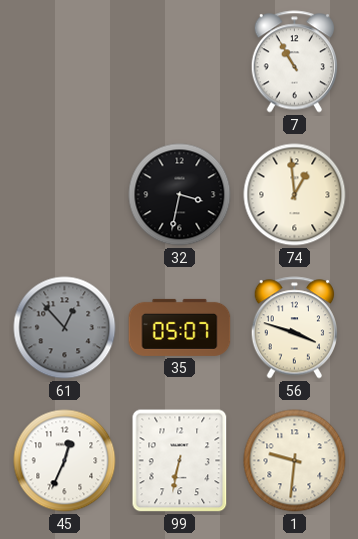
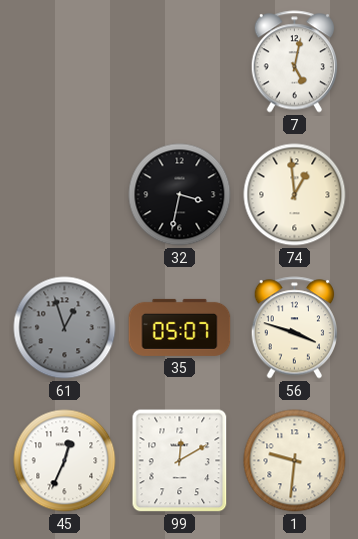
7: 10:55 -> 5:02 (294, 62)
61: 12:53 -> 12:57 (65, 328)
99: 6:32 -> 12:10 (180, 461)
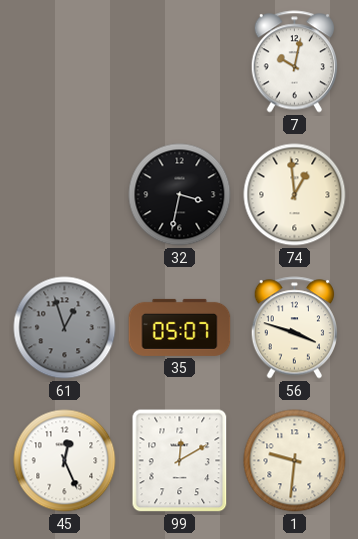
7: 5:02 -> 10:02 (294, 62)
45: 12:34 -> 12:26 (65, 461)
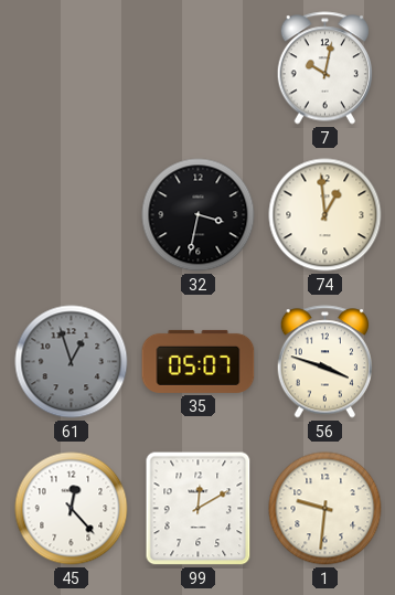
45: 12:26 -> 12:23 (72, 509)
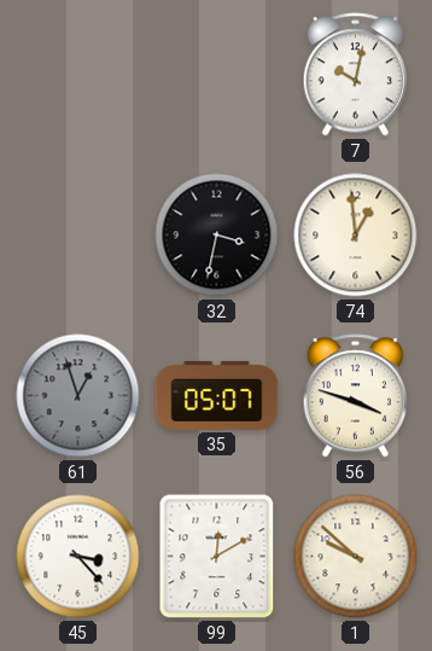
45: 12:23 -> 3:23 (78, 557)
1: 9:31 -> 9:52 (356, 557)
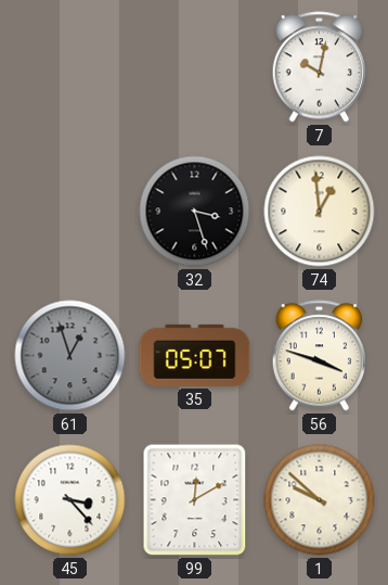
32: 3:32 -> 3:27 (195, 212)
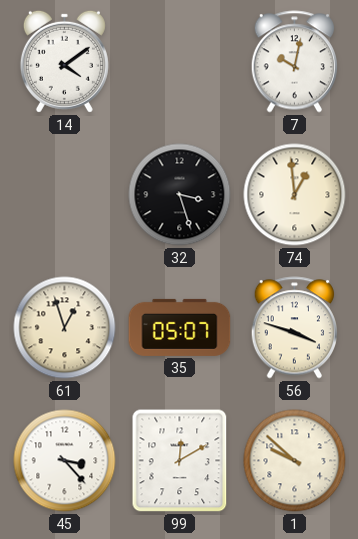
14: none -> 4:09 (64, 61)
61 dial: grey -> cream (65, 328)
